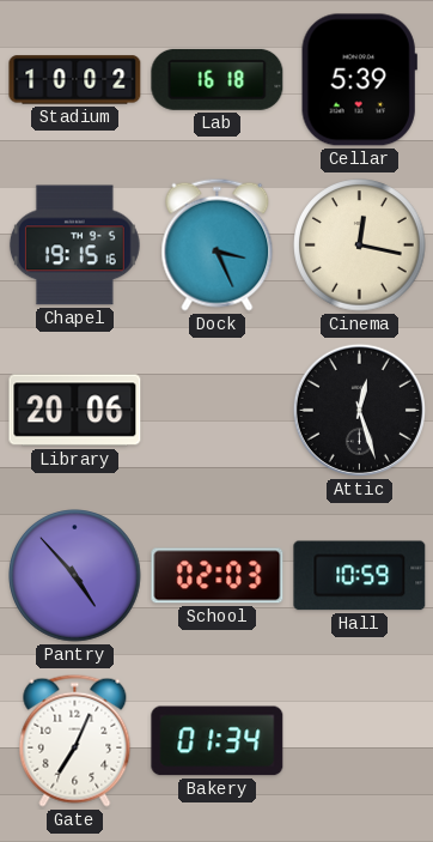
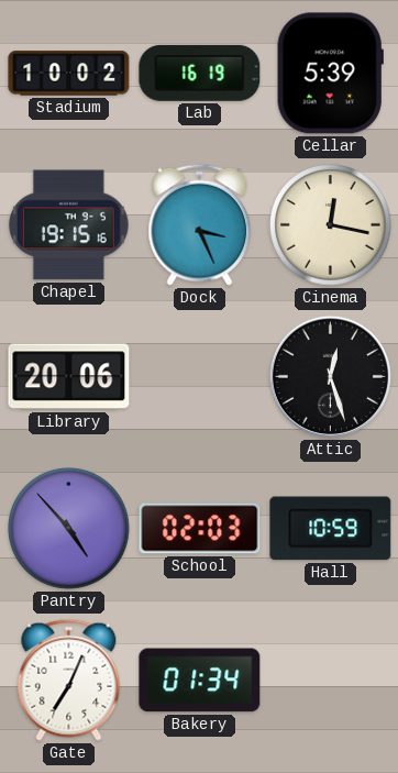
Lab: 16:18 -> 16:19 (200, 73)
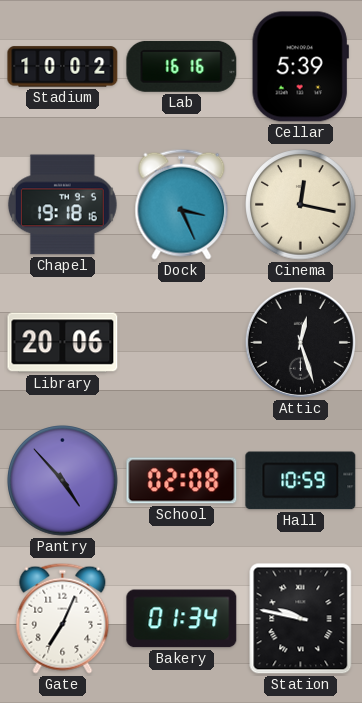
Lab: 16:19 -> 16:16 (182, 66)
Chapel: 19:15 -> 19:18 (62, 205)
School: 02:03 -> 02:08 (182, 481)
Station: none -> 9:47 (301, 619)
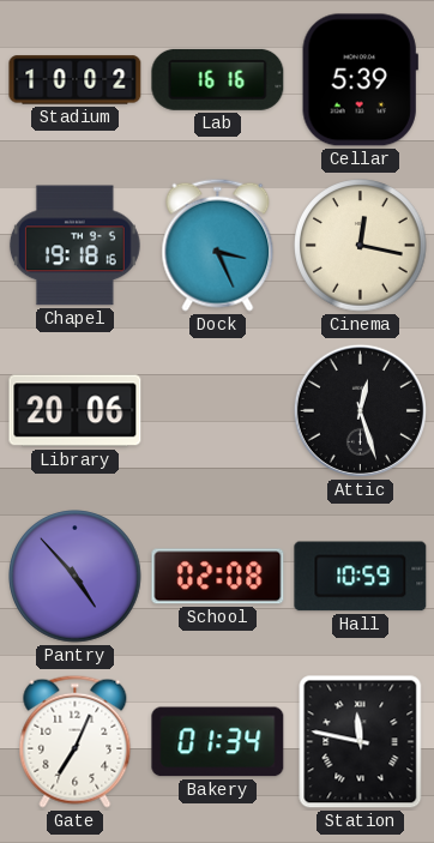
Station: 9:47 -> 11:47 (361, 742)
